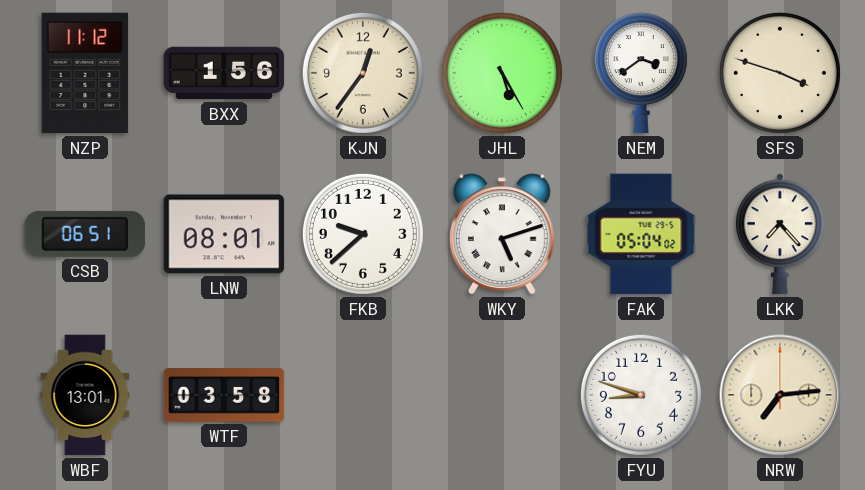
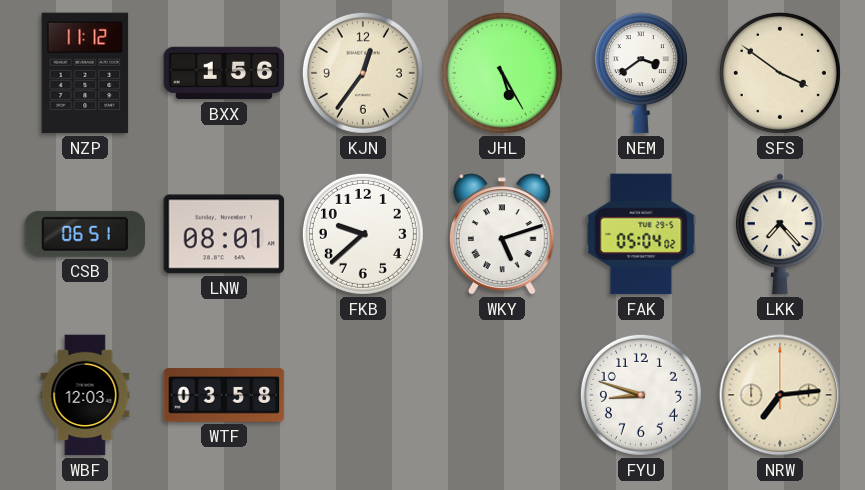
SFS: 3:48 -> 3:51 (780, 73)
WBF: 13:01 -> 12:03 (85, 395)
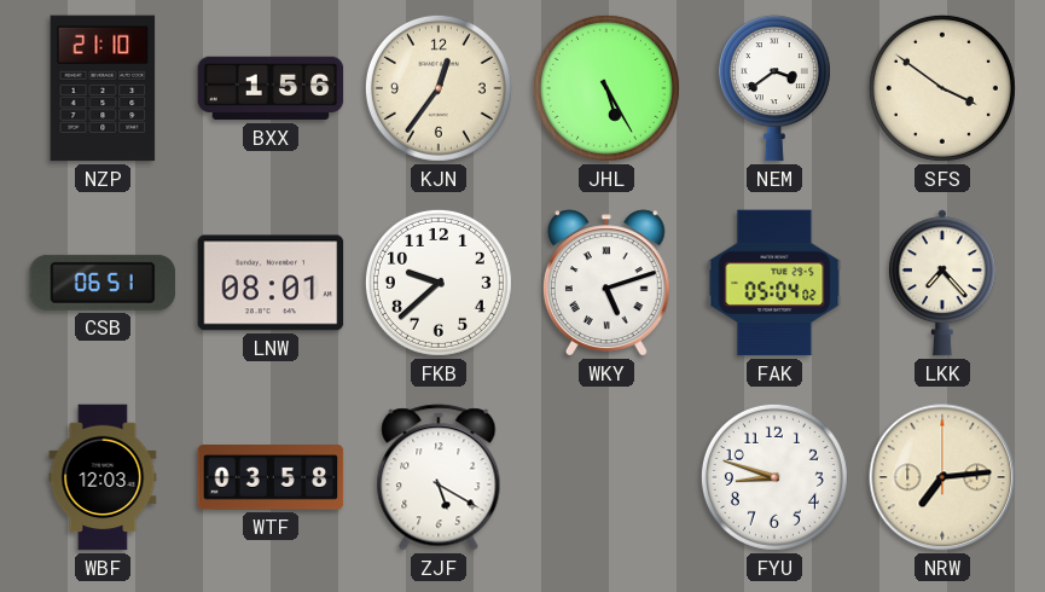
NZP: 11:12 -> 21:10 (103, 88)
ZJF: none -> 5:20 (439, 477)
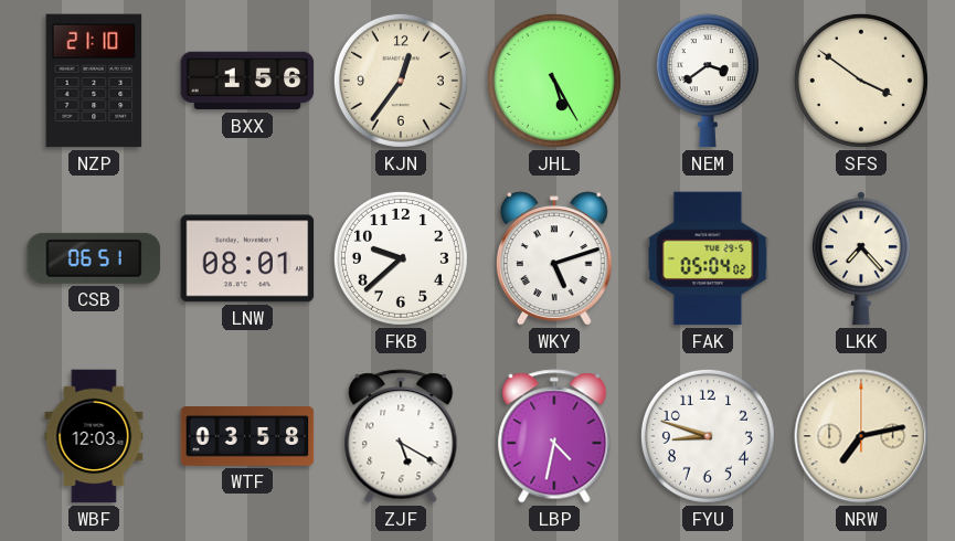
LBP: none -> 4:32 (554, 436)
NRW: 7:14 -> 7:13 (861, 436)
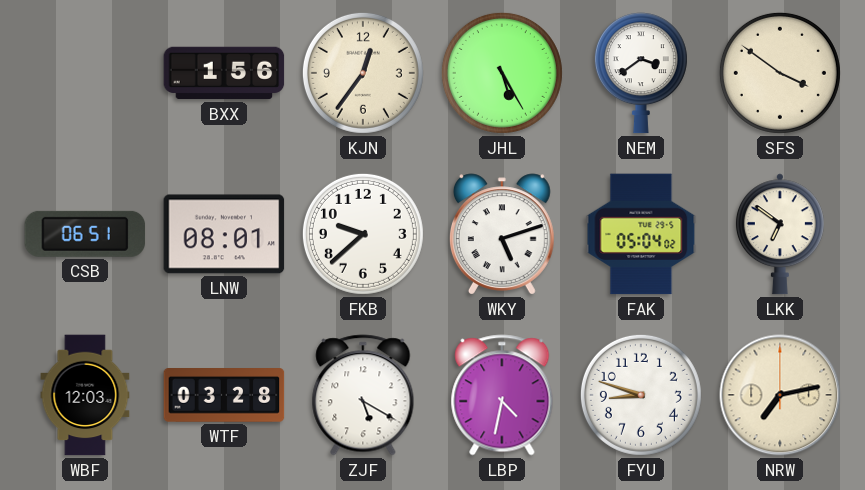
NZP: 21:10 -> none (94, 81)
LKK: 7:23 -> 6:51 (780, 234)
WTF: 03:58 -> 03:28 (224, 396)
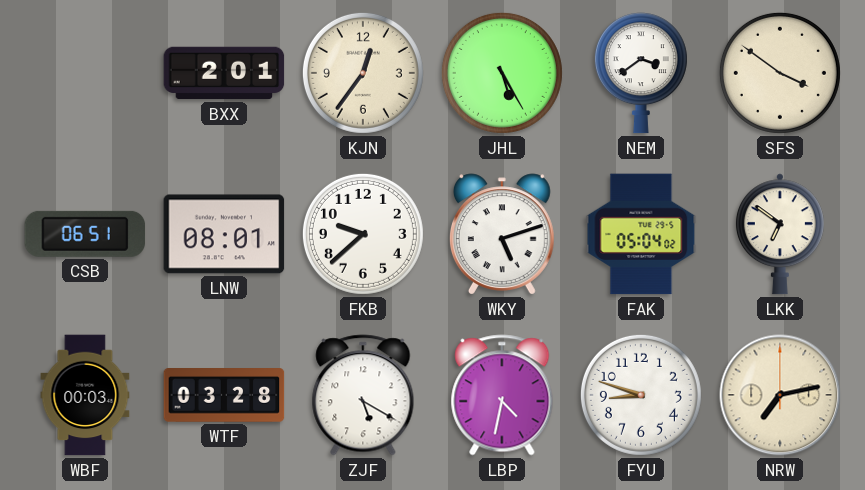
BXX: 1:56 -> 2:01 (224, 73)
WBF: 12:03 -> 00:03 (85, 395)
